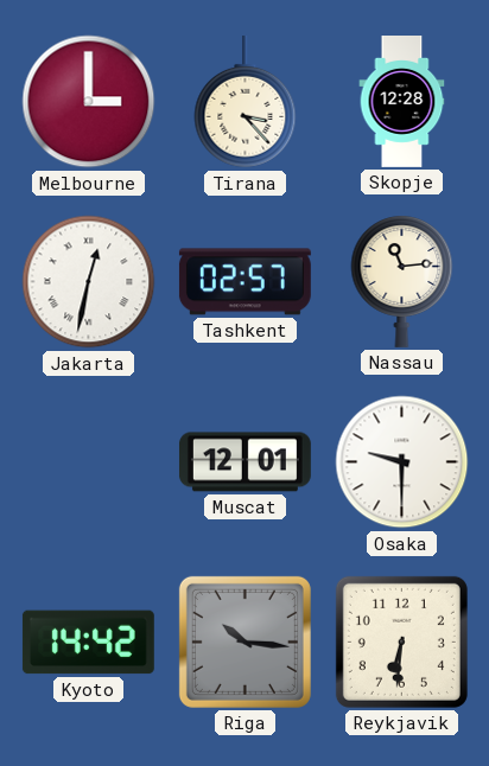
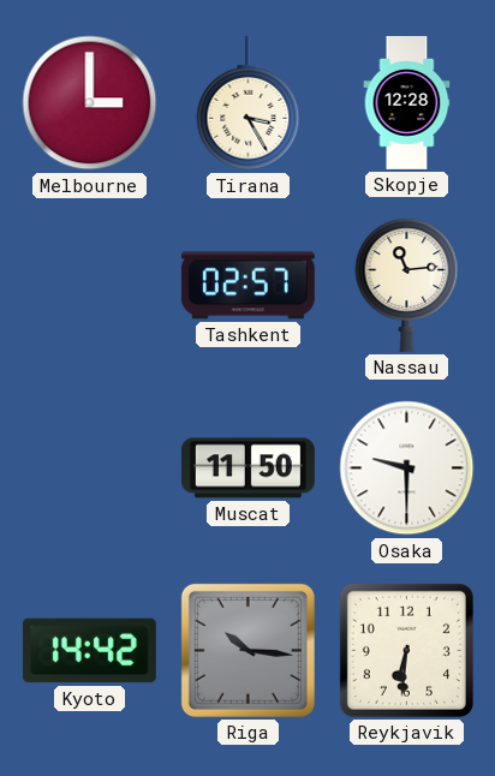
Tirana: 3:23 -> 3:25 (249, 103)
Jakarta: 12:32 -> none (89, 282)
Muscat: 12:01 -> 11:50 (247, 468)
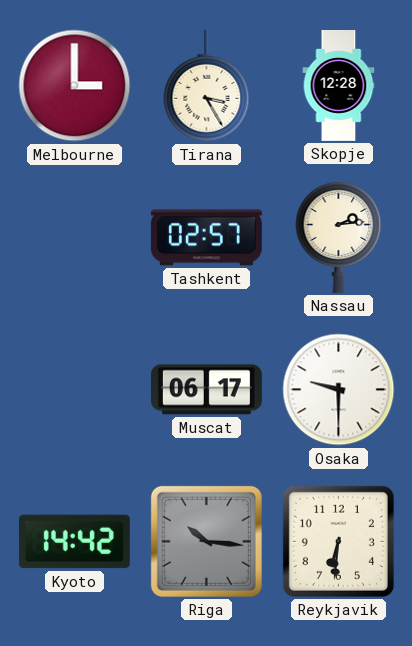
Nassau: 11:14 -> 2:14 (339, 237)
Muscat: 11:50 -> 06:17 (206, 390)
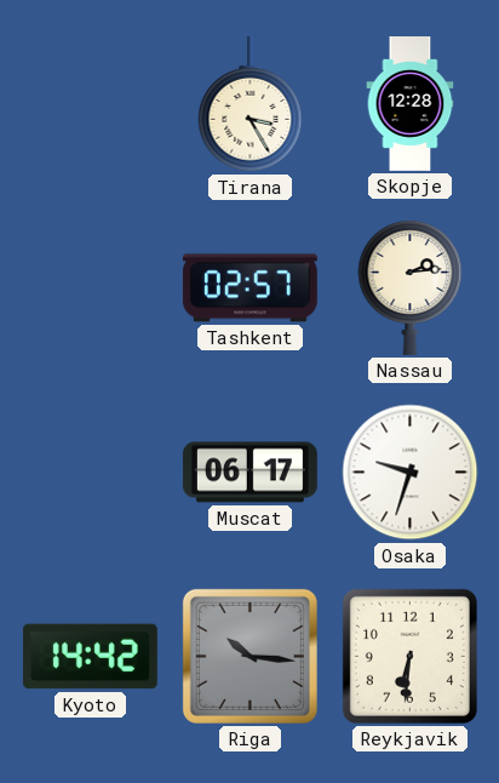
Melbourne: 3:00 -> none (75, 86)
Osaka: 9:30 -> 9:33 (411, 473)
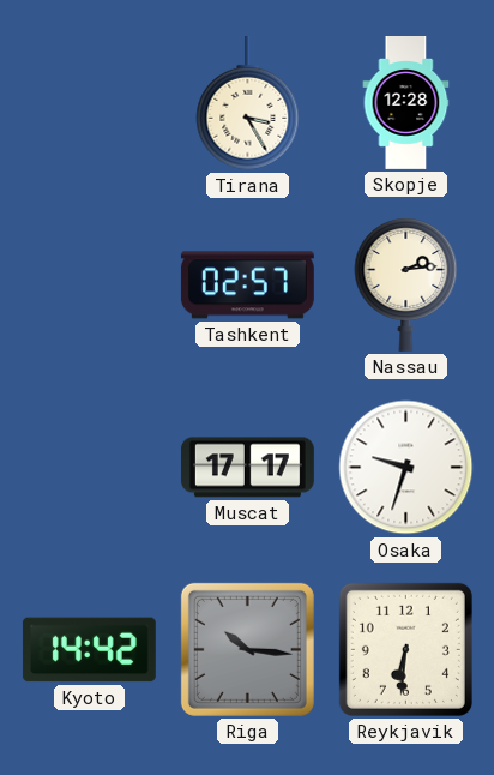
Muscat: 06:17 -> 17:17 (247, 468)
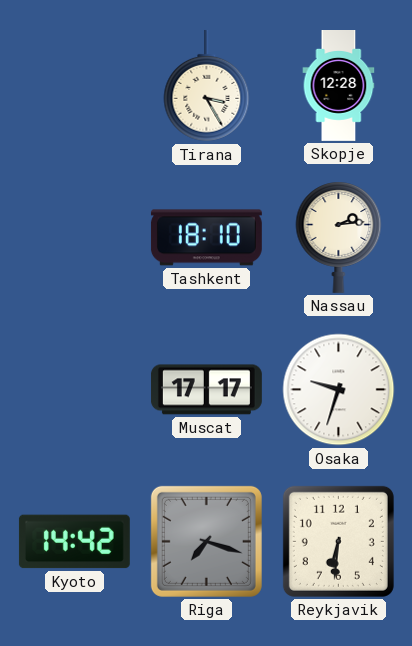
Tashkent: 02:57 -> 18:10 (206, 238)
Riga: 10:16 -> 7:18 (206, 541)
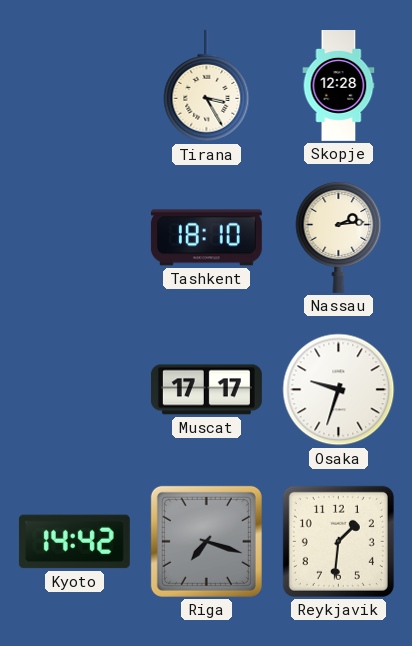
Reykjavik: 6:31 -> 1:31 (338, 541)
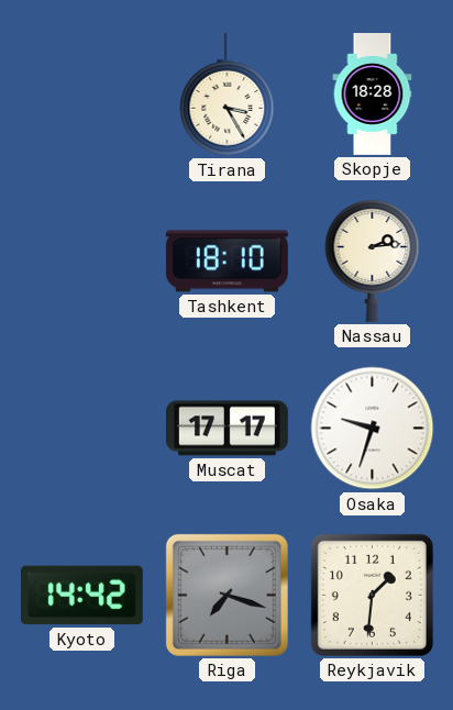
Skopje: 12:28 -> 18:28 (373, 95)
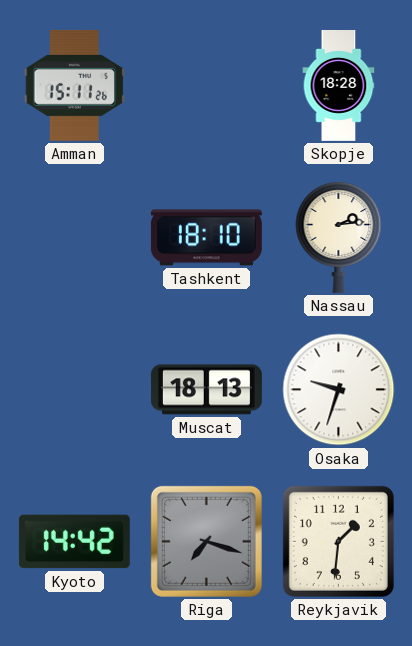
Amman: none -> 15:11 (75, 85)
Tirana: 3:25 -> none (228, 95)
Muscat: 17:17 -> 18:13 (206, 390)
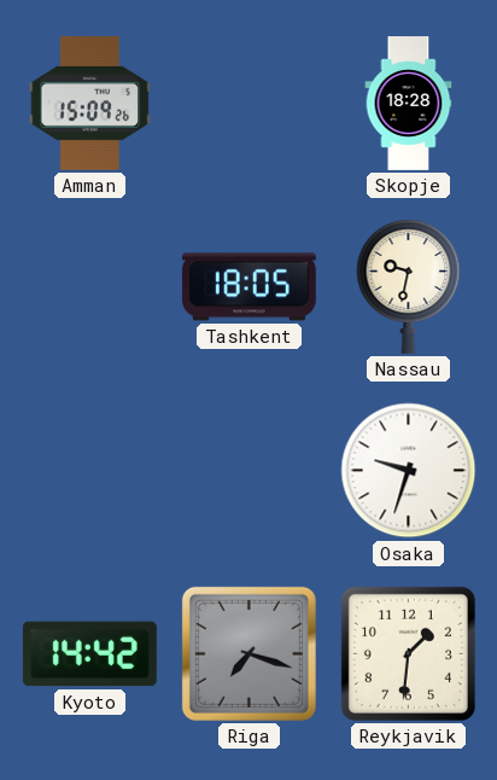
Amman: 15:11 -> 15:09 (90, 103)
Tashkent: 18:10 -> 18:05 (248, 287)
Nassau: 2:14 -> 9:32 (409, 286)
Muscat: 18:13 -> none (206, 390)
